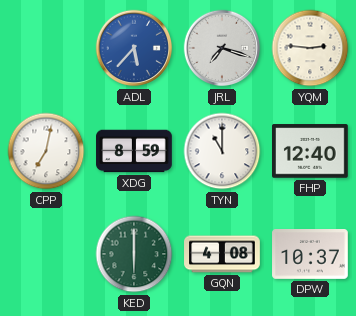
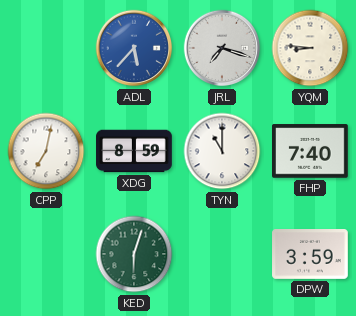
YQM: 2:46 -> 8:46 (310, 48)
FHP: 12:40 -> 7:40 (311, 151)
KED: 6:00 -> 6:03 (134, 254)
GQN: 4:08 -> none (222, 254)
DPW: 10:37 -> 3:59 (310, 255)
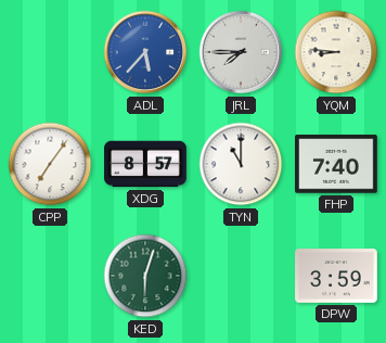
JRL: 7:18 -> 7:45 (241, 52)
CPP: 7:02 -> 7:06 (50, 164)
XDG: 8:59 -> 8:57 (145, 164)
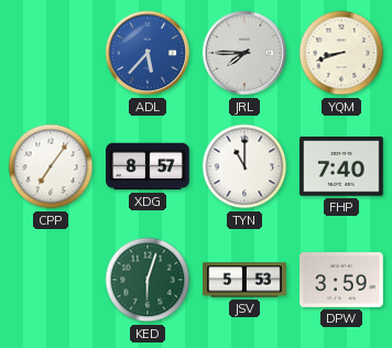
YQM: 8:46 -> 8:42 (341, 53)
JSV: none -> 5:53 (244, 280)
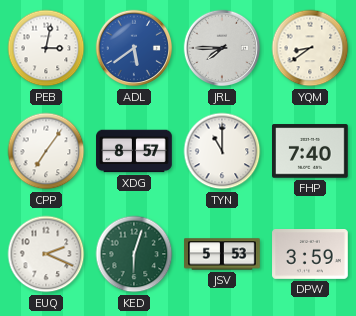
PEB: none -> 3:02 (46, 48)
ADL: 5:37 -> 5:39 (134, 48)
YQM: 8:42 -> 8:39 (310, 48)
EUQ: none -> 2:19 (46, 254)
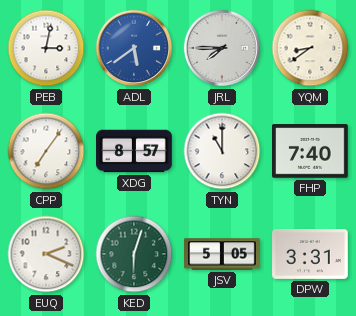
JSV: 5:53 -> 5:05 (222, 254)
DPW: 3:59 -> 3:31 (310, 255)
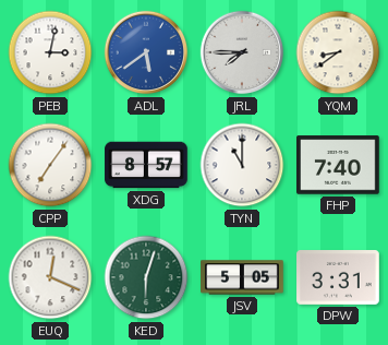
EUQ: 2:19 -> 12:19 (50, 277)
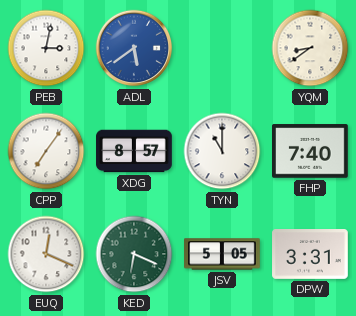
JRL: 7:45 -> none (242, 52)
KED: 6:03 -> 6:19 (134, 254)
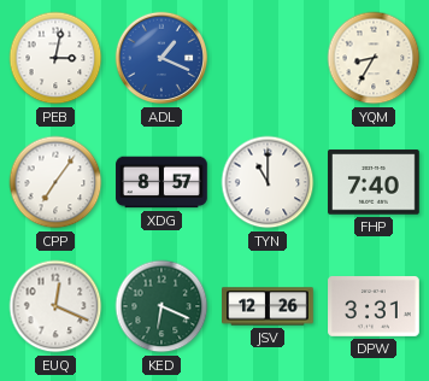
ADL: 5:39 -> 1:19 (161, 58)
YQM: 8:39 -> 8:35 (374, 58)
JSV: 5:05 -> 12:26 (268, 306)
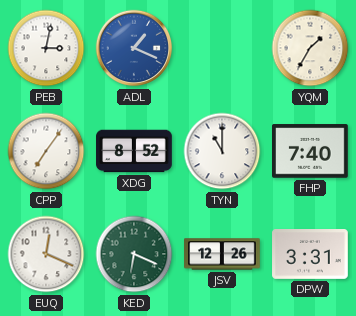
YQM: 8:35 -> 1:35 (310, 48)
XDG: 8:57 -> 8:52 (134, 151)
